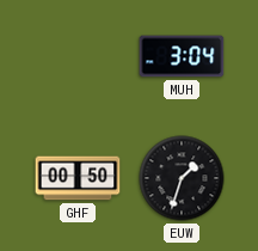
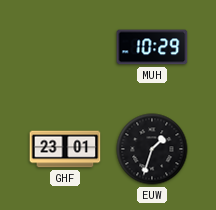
MUH: 3:04 -> 10:29 (152, 47)
GHF: 00:50 -> 23:01 (65, 149)
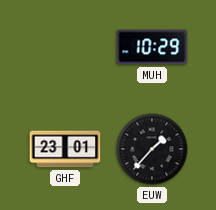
EUW: 1:33 -> 1:37 (152, 149)
